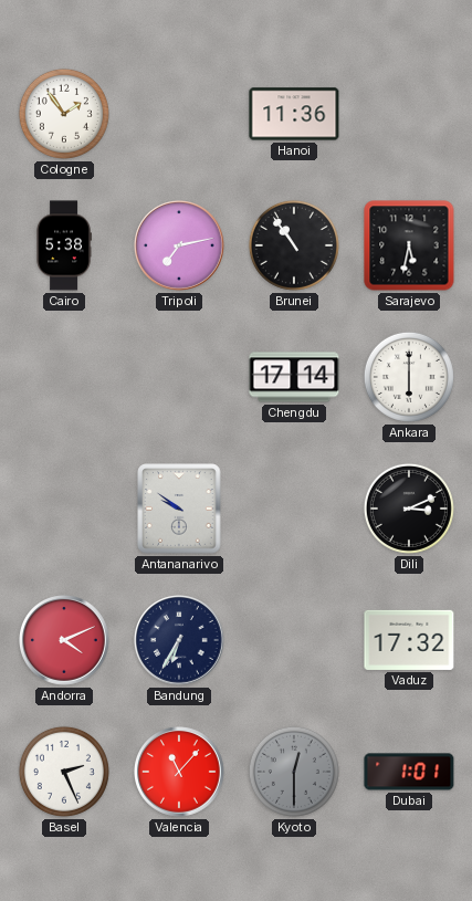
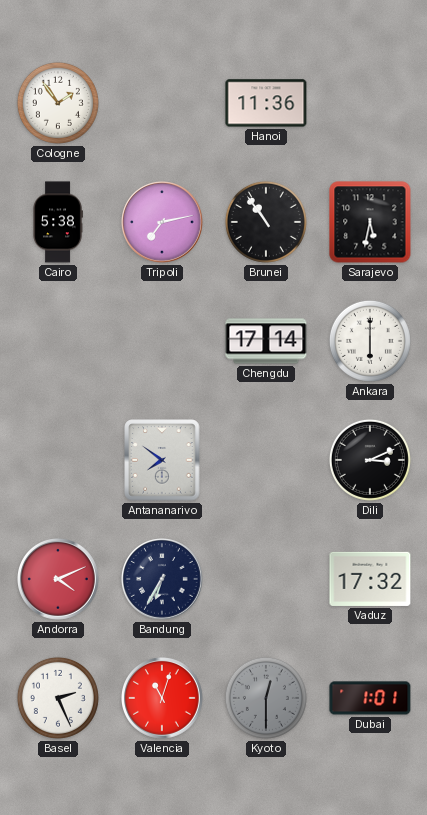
Antananarivo: 9:51 -> 7:51 (162, 460)
Valencia: 11:07 -> 11:03 (163, 699)
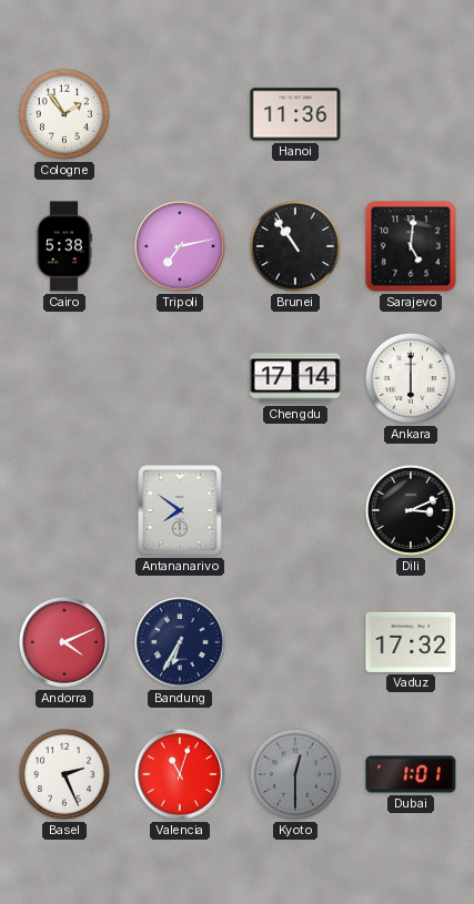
Sarajevo: 5:32 -> 5:01 (411, 246)
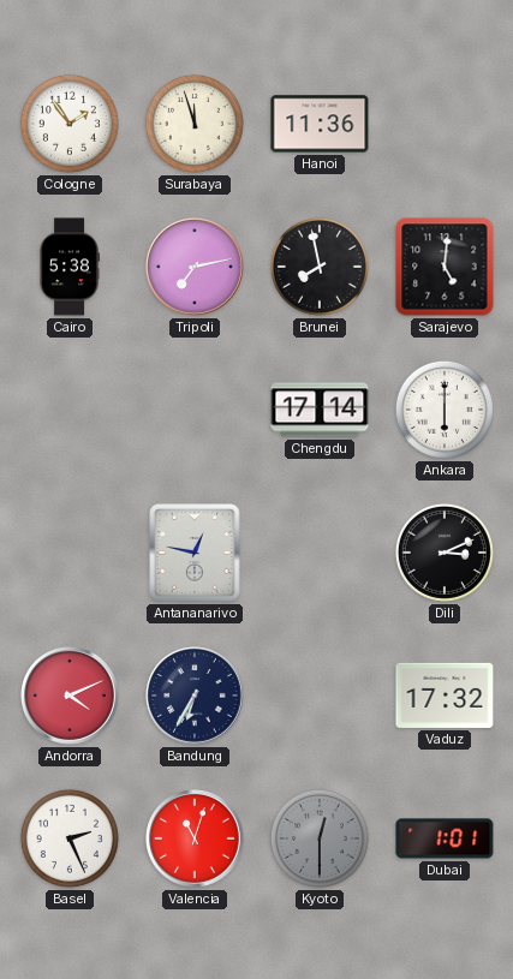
Surabaya: none -> 11:57 (195, 124)
Brunei: 10:54 -> 7:58 (320, 267)
Antananarivo: 7:51 -> 12:47 (195, 553)
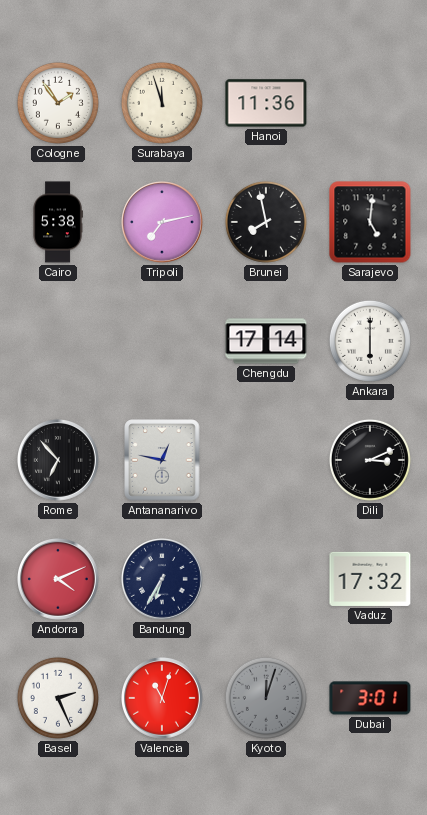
Rome: none -> 6:53 (59, 461)
Kyoto: 12:30 -> 12:03 (266, 698)
Dubai: 1:01 -> 3:01 (370, 698)
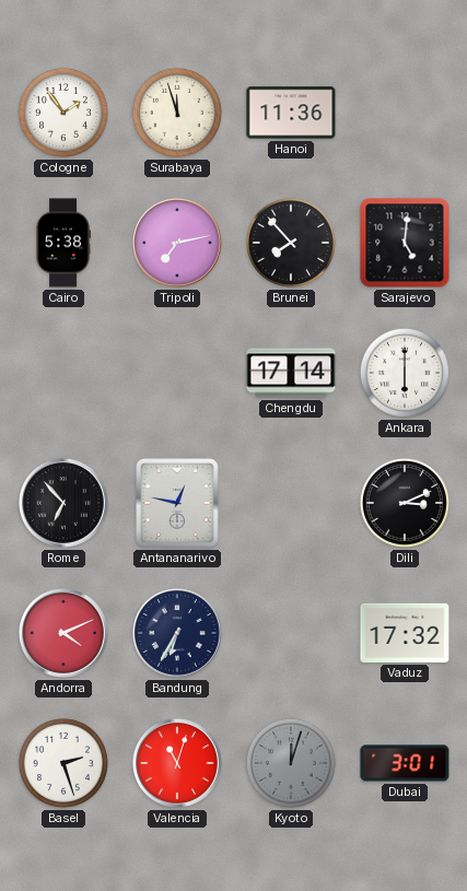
Brunei: 7:58 -> 7:53 (291, 243)
Basel: 2:26 -> 2:27 (63, 763)
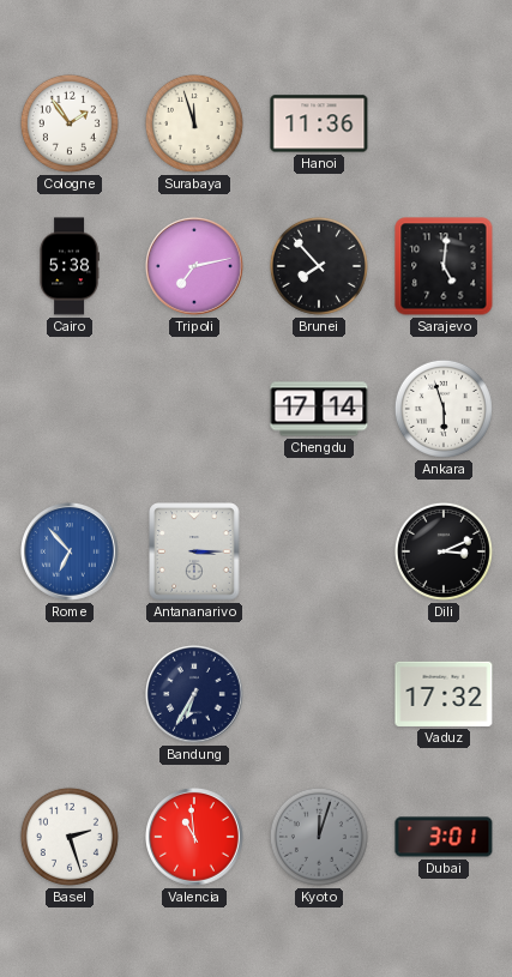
Ankara: 6:00 -> 5:57 (444, 409)
Rome dial: black -> blue (71, 553)
Antananarivo: 12:47 -> 3:15 (194, 551)
Andorra: 4:11 -> none (65, 634)
Valencia: 11:03 -> 10:59 (195, 838)
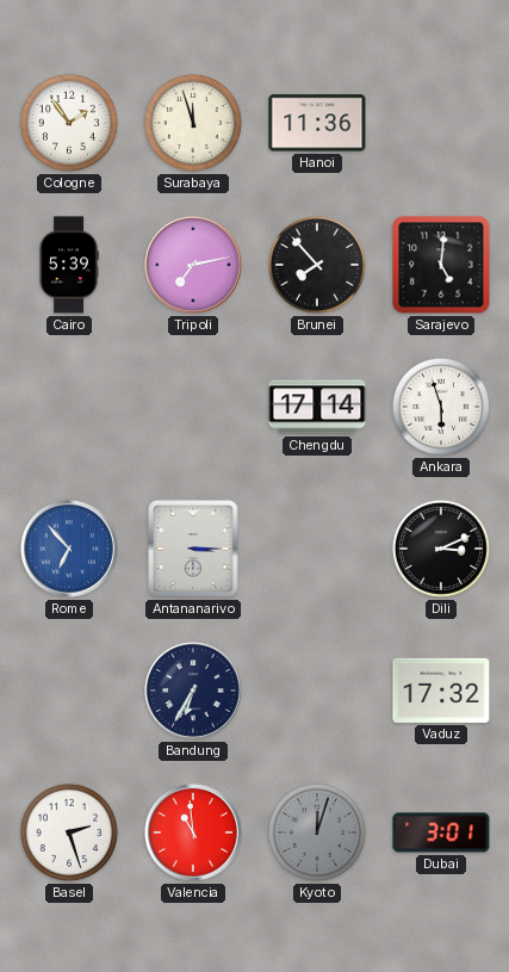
Cairo: 5:38 -> 5:39 (69, 265)
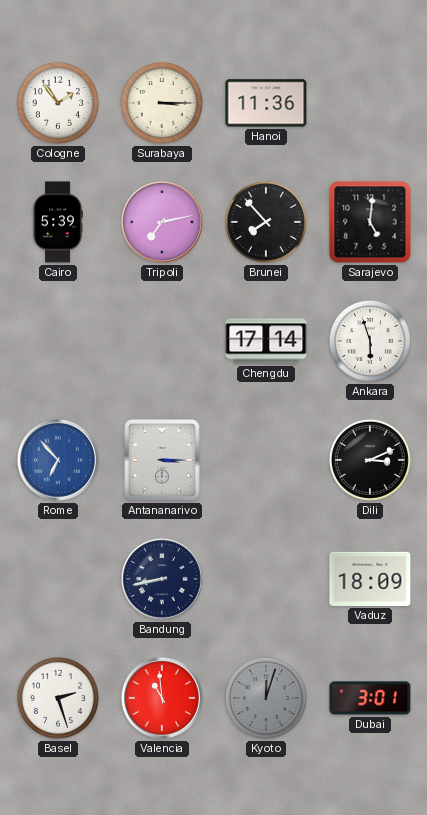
Surabaya: 11:57 -> 3:15 (162, 103)
Bandung: 6:35 -> 8:43 (163, 580)
Vaduz: 17:32 -> 18:09 (370, 579)
